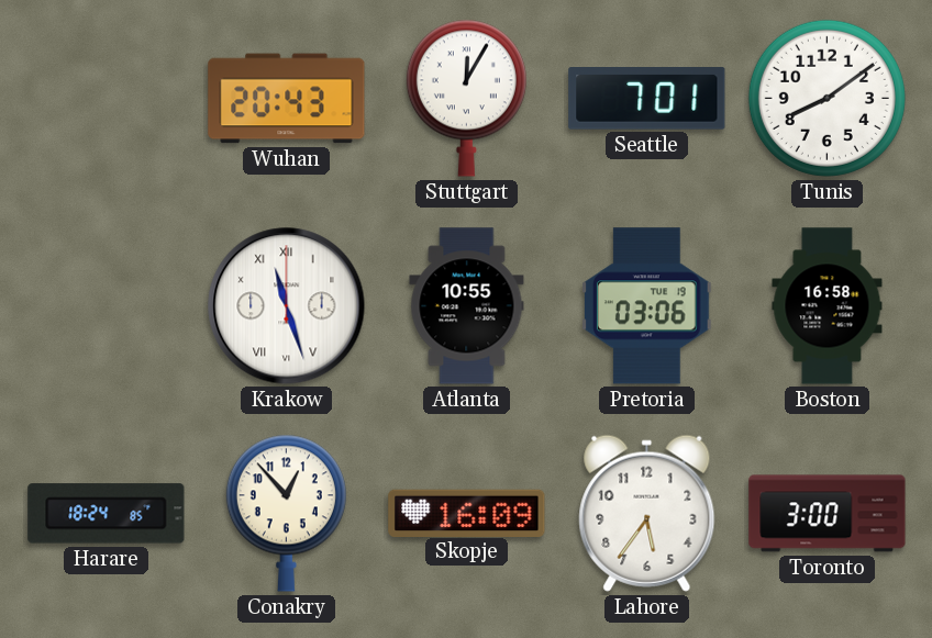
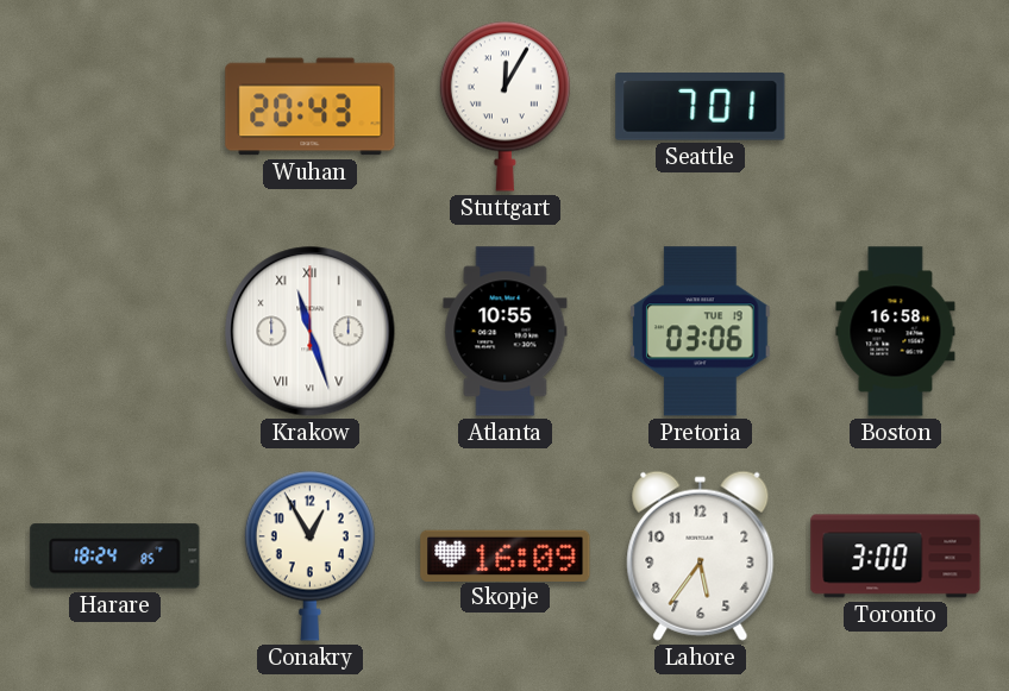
Tunis: 8:09 -> none (826, 98)
Conakry: 12:53 -> 12:55 (309, 555)
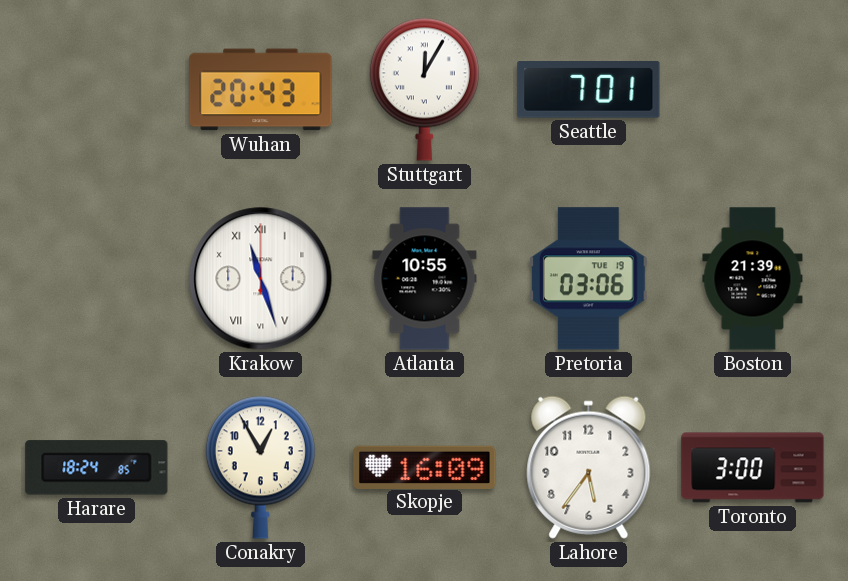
Boston: 16:58 -> 21:39 (753, 279)
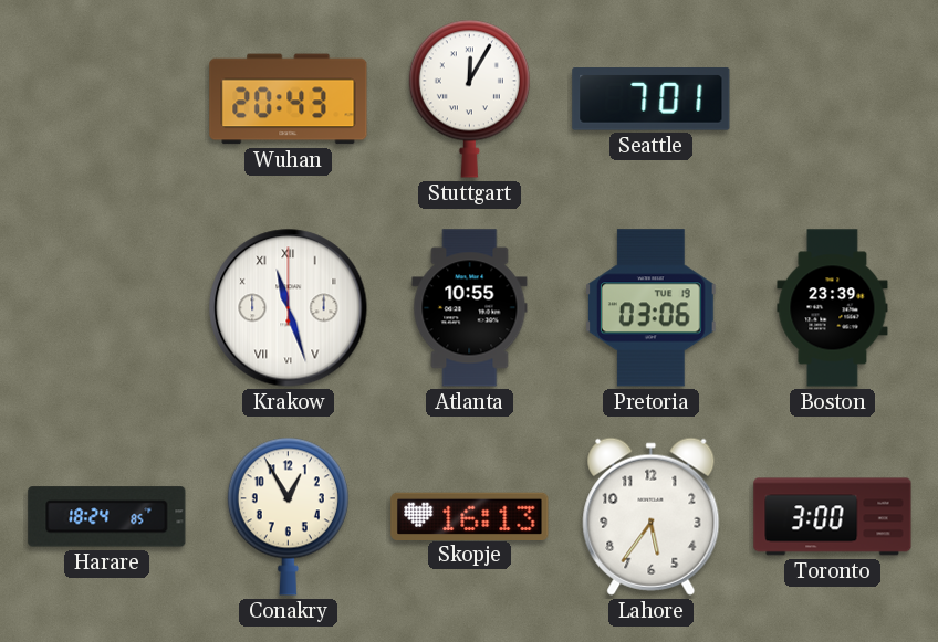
Boston: 21:39 -> 23:39 (833, 308)
Skopje: 16:09 -> 16:13 (470, 516)
